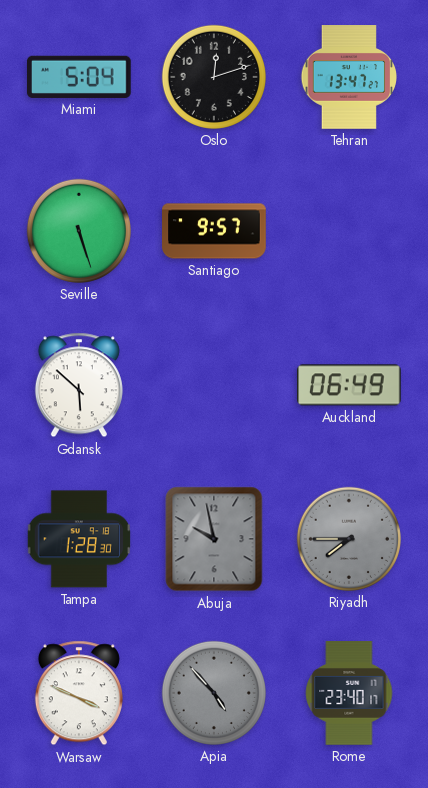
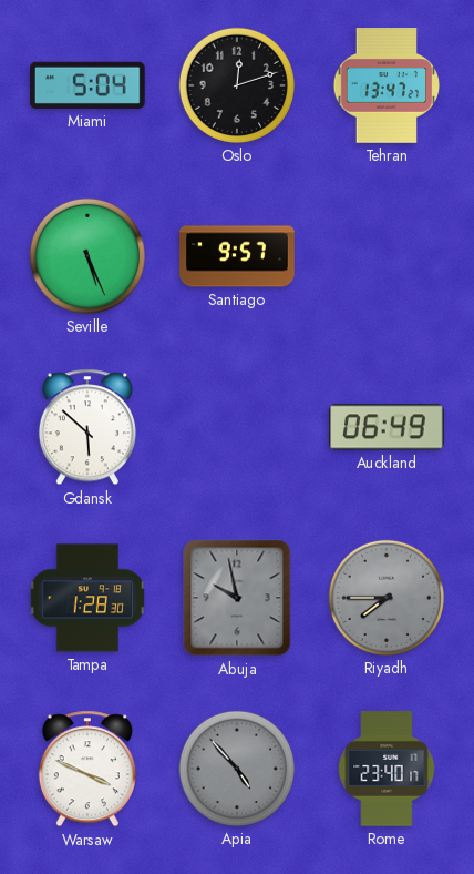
Seville: 5:27 -> 5:26 (87, 256)
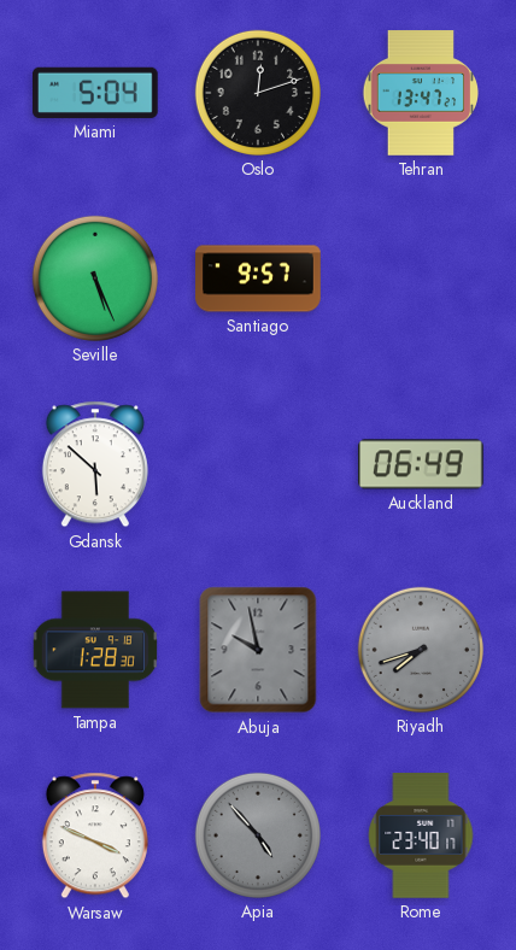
Riyadh: 7:45 -> 7:42 (421, 650)
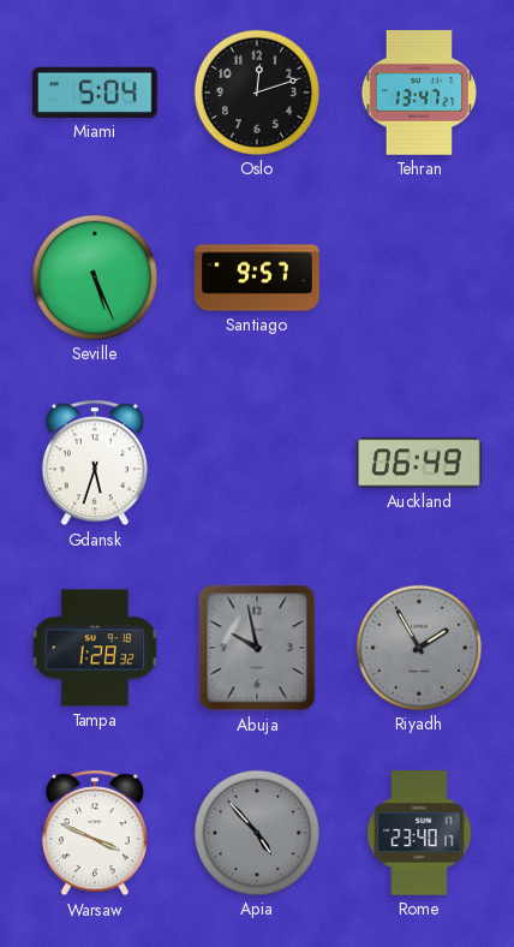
Gdansk: 5:52 -> 5:33 (95, 463)
Tampa: 1:28:30 -> 1:28:32 (94, 648)
Riyadh: 7:42 -> 1:55 (419, 648)
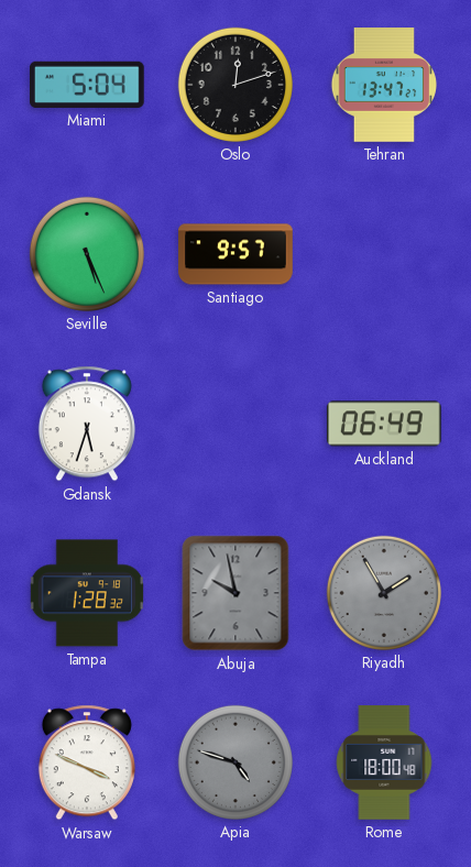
Apia: 4:53 -> 4:48 (235, 762)
Rome: 23:40 -> 18:00 (384, 762)
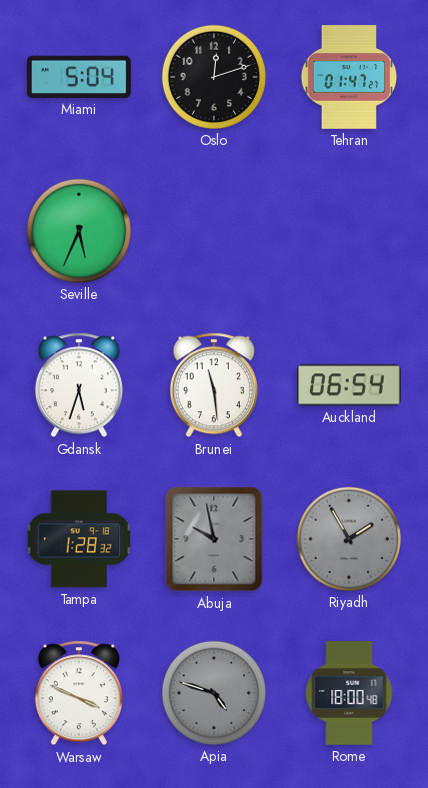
Tehran: 13:47 -> 01:47 (348, 77)
Seville: 5:26 -> 5:34 (79, 231)
Santiago: 9:57 -> none (235, 254)
Brunei: none -> 11:29 (214, 385)
Auckland: 06:49 -> 06:54 (350, 385)
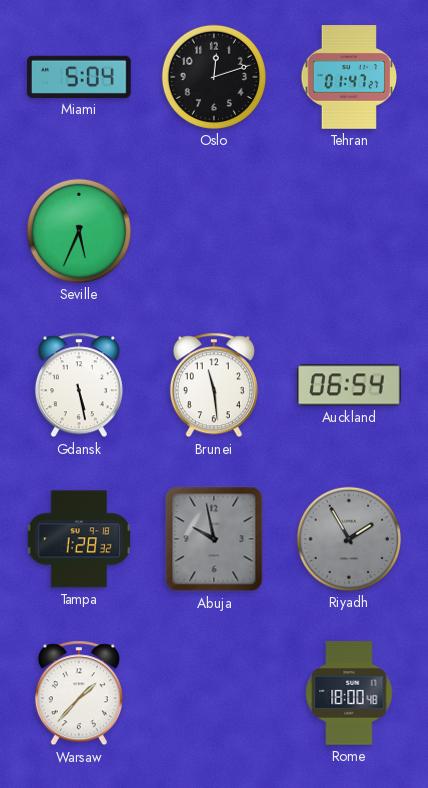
Gdansk: 5:33 -> 5:28 (79, 385)
Warsaw: 3:49 -> 1:37 (79, 693)
Apia: 4:48 -> none (214, 693)
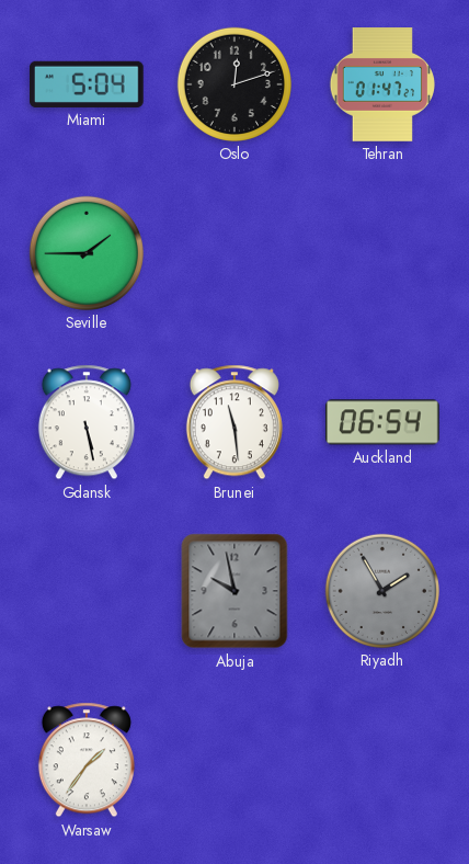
Seville: 5:34 -> 1:45 (87, 253)
Tampa: 1:28 -> none (78, 539)
Warsaw: 1:37 -> 1:36 (87, 760)
Rome: 18:00 -> none (349, 693)
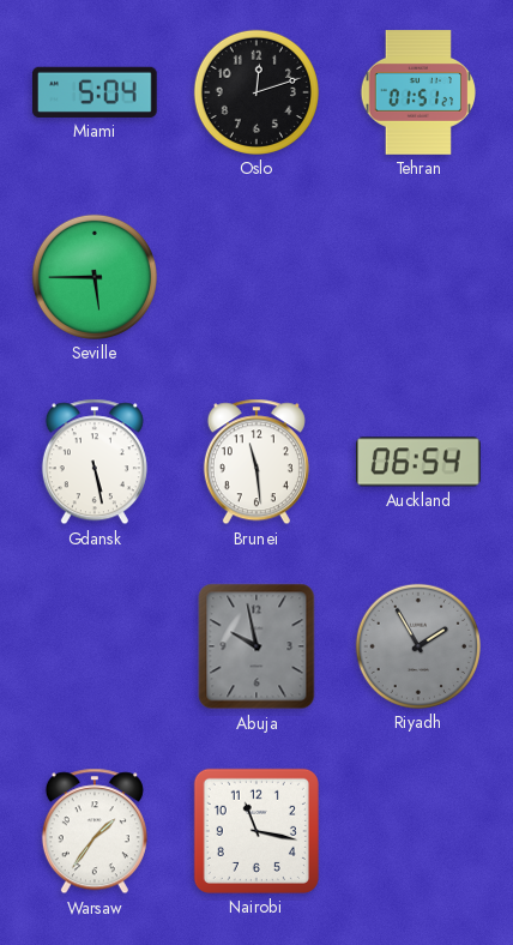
Tehran: 01:47 -> 01:51 (417, 92)
Seville: 1:45 -> 5:45 (95, 277)
Nairobi: none -> 11:17 (256, 831)
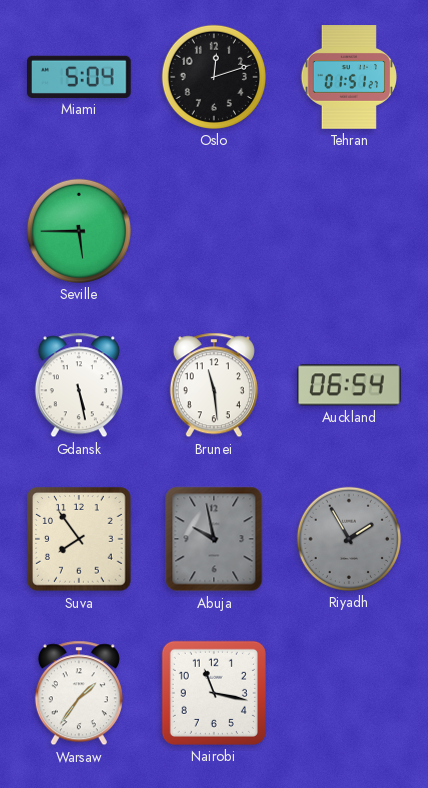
Suva: none -> 7:54 (79, 539)
